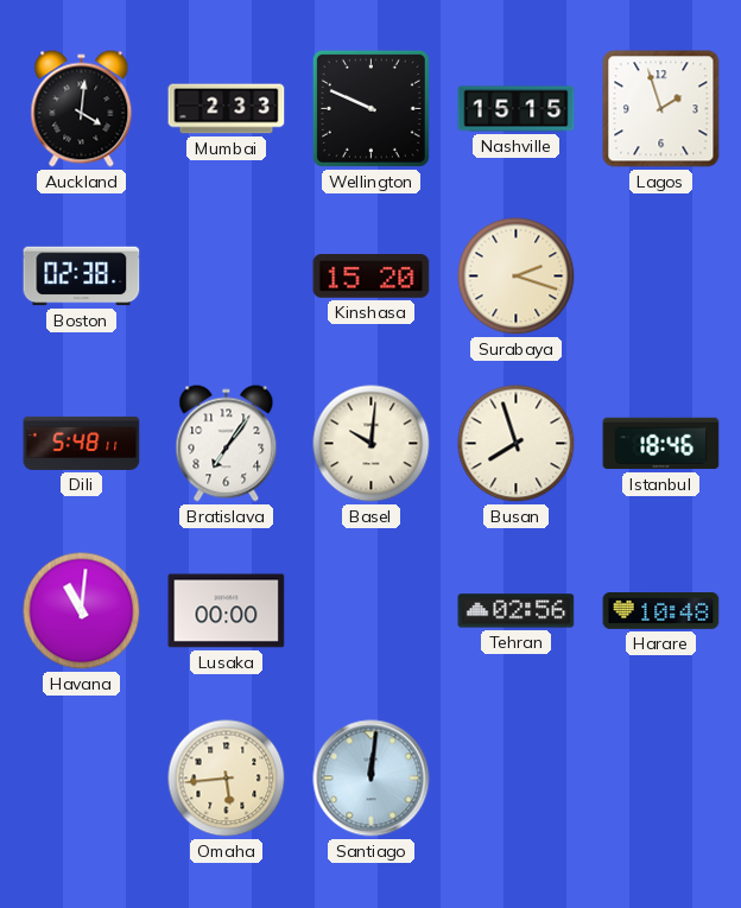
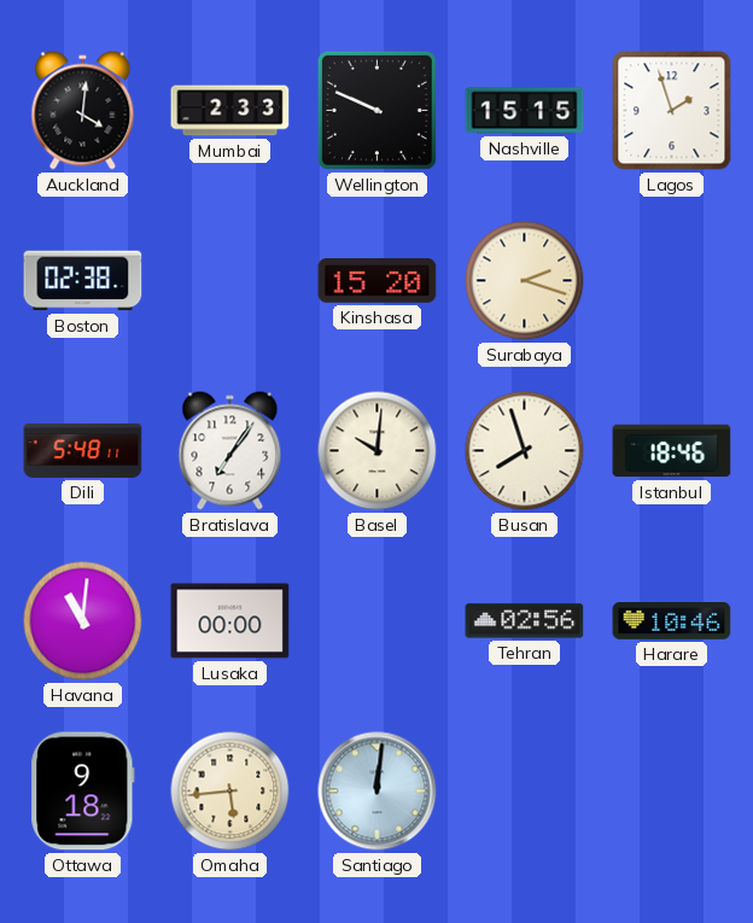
Harare: 10:48 -> 10:46 (672, 621)
Ottawa: none -> 9:18 (83, 791)
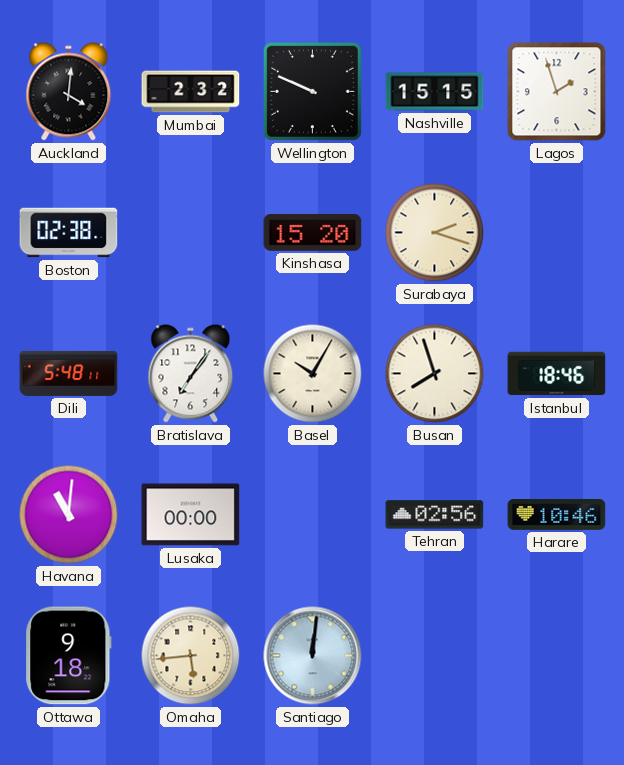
Mumbai: 2:33 -> 2:32 (191, 92)
Basel: 10:01 -> 10:05 (313, 374)
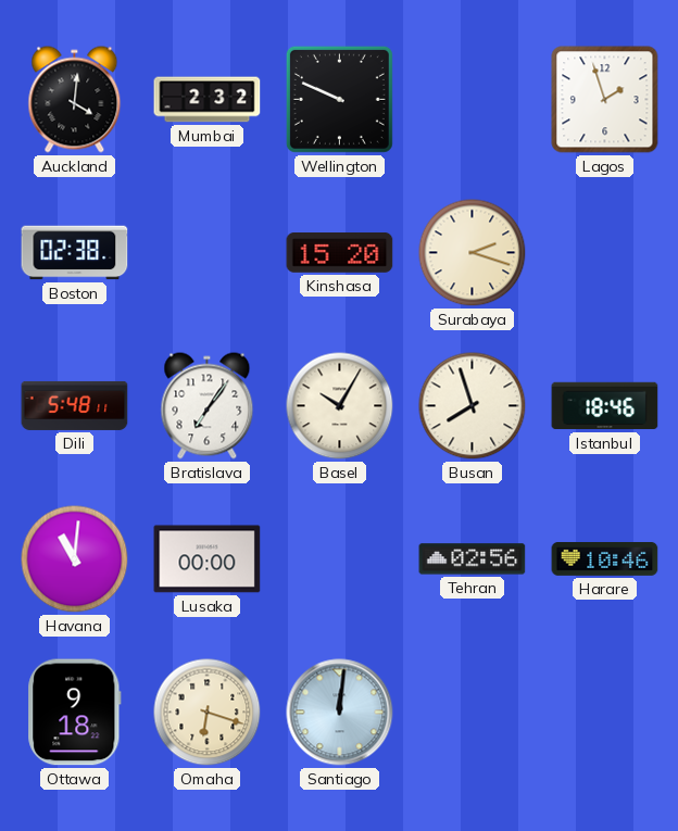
Nashville: 15:15 -> none (435, 92)
Omaha: 5:44 -> 6:18 (208, 713)
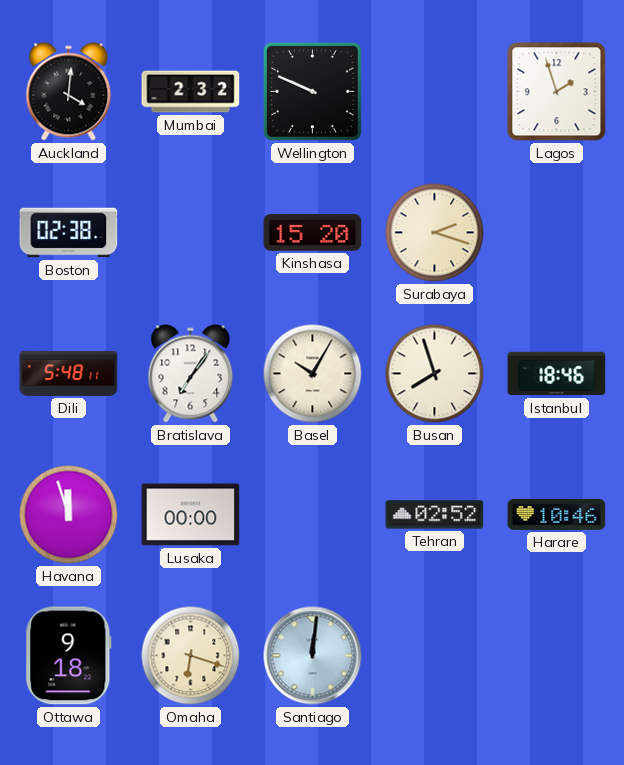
Havana: 11:01 -> 11:57 (69, 515)
Tehran: 02:56 -> 02:52 (435, 515)
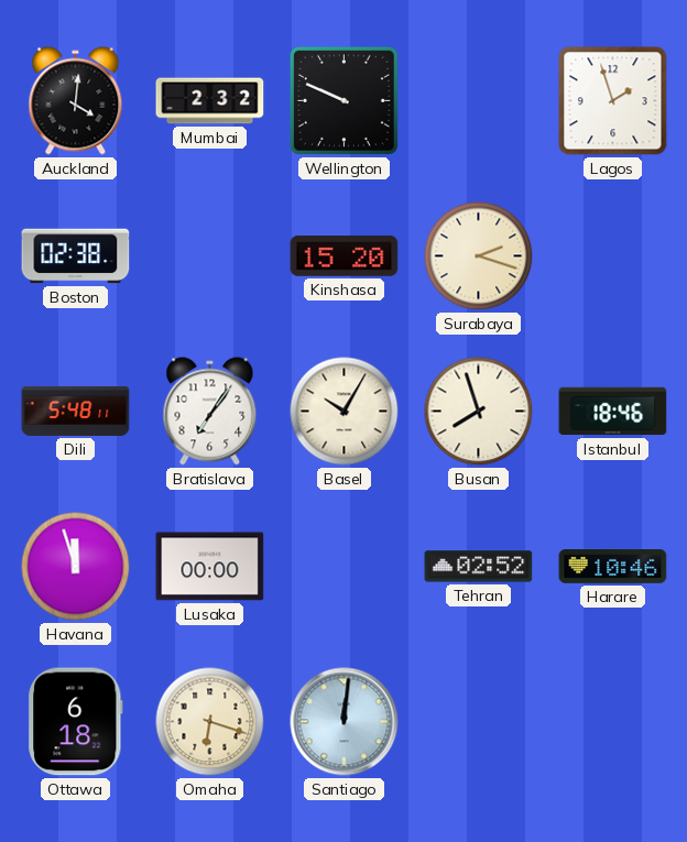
Ottawa: 9:18 -> 6:18 (76, 722)
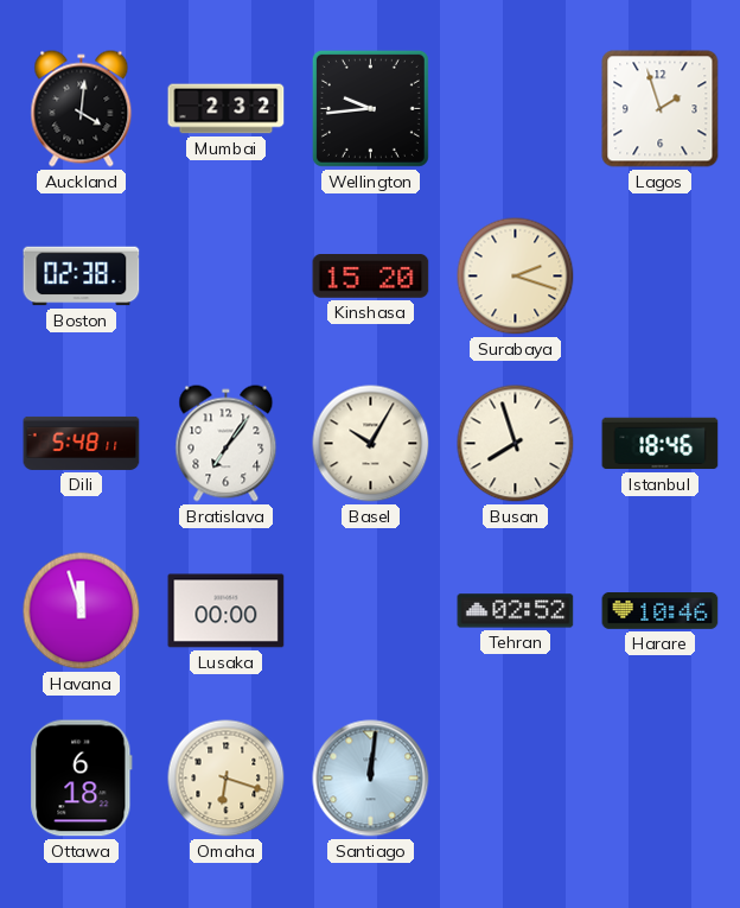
Wellington: 9:49 -> 9:44 (370, 108)
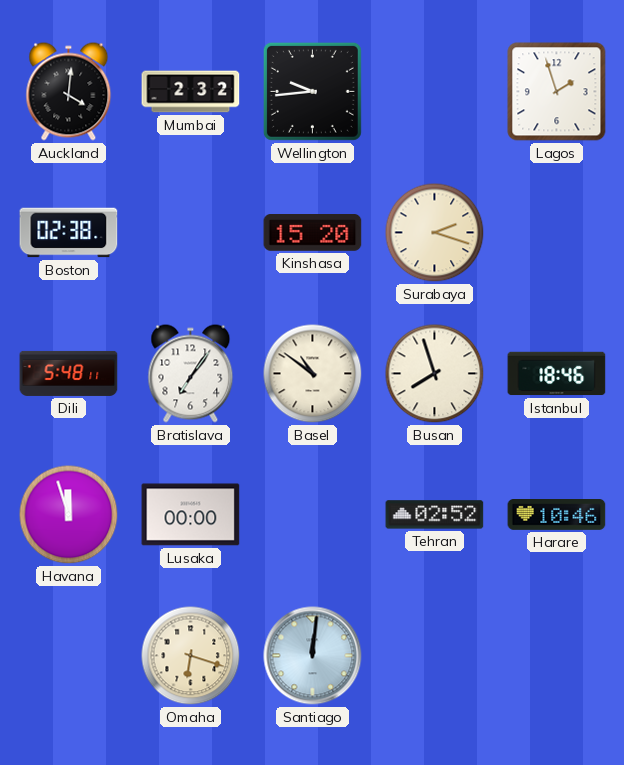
Basel: 10:05 -> 10:51 (313, 374)
Ottawa: 6:18 -> none (82, 779)
